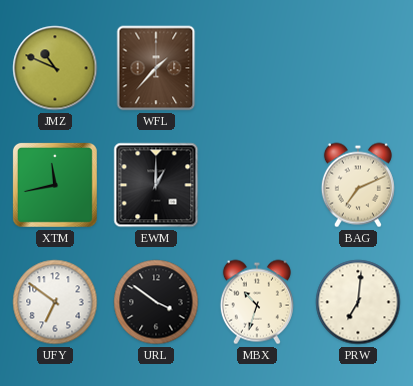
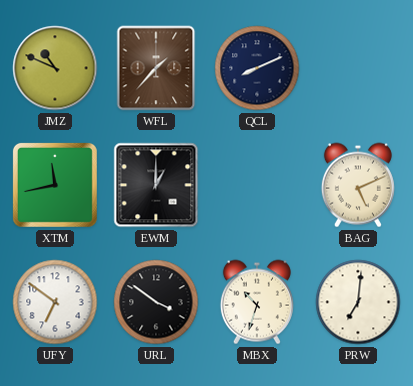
QCL: none -> 8:11 (257, 68)
BAG: 7:11 -> 5:11 (358, 185)
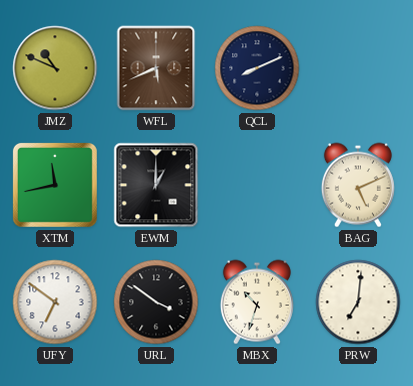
WFL: 1:37 -> 5:41 (156, 68)
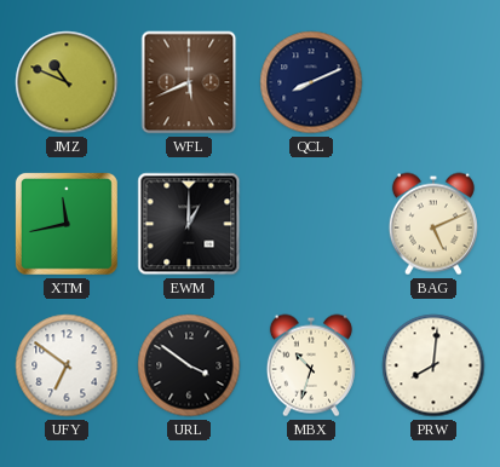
PRW: 7:01 -> 8:01 (433, 365)
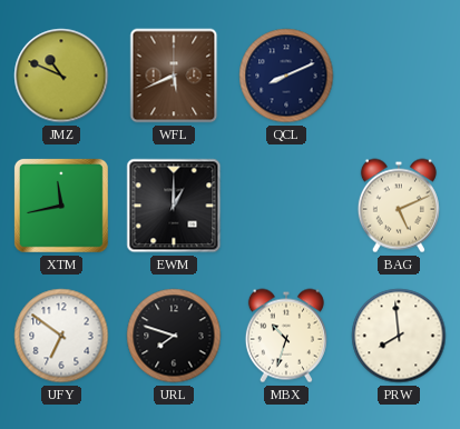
URL: 3:51 -> 7:48 (174, 336)
PRW: 8:01 -> 7:59 (399, 336)
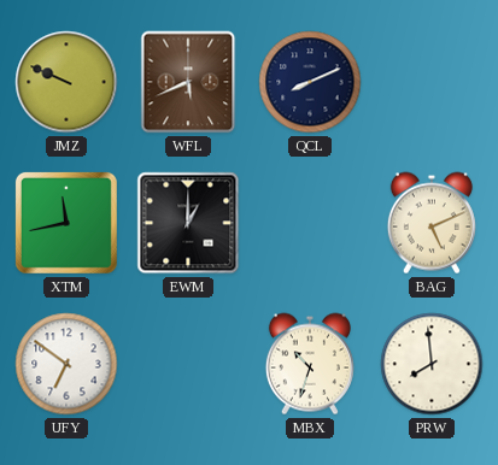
JMZ: 10:49 -> 9:49 (66, 82)
URL: 7:48 -> none (174, 336)
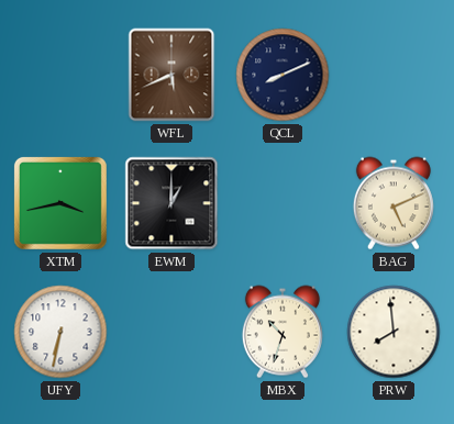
JMZ: 9:49 -> none (66, 82)
XTM: 11:43 -> 3:43 (60, 203)
UFY: 6:51 -> 6:32 (60, 332)
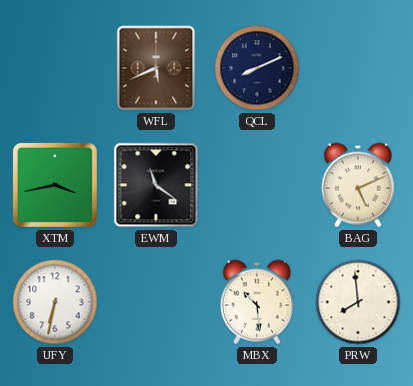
EWM: 1:00 -> 11:21 (156, 185)
MBX: 10:33 -> 10:29 (257, 302)
